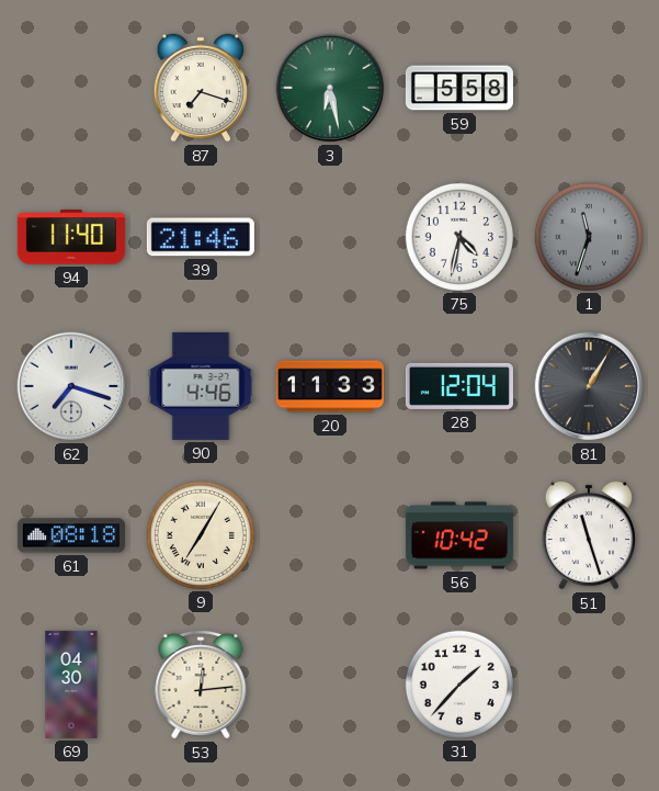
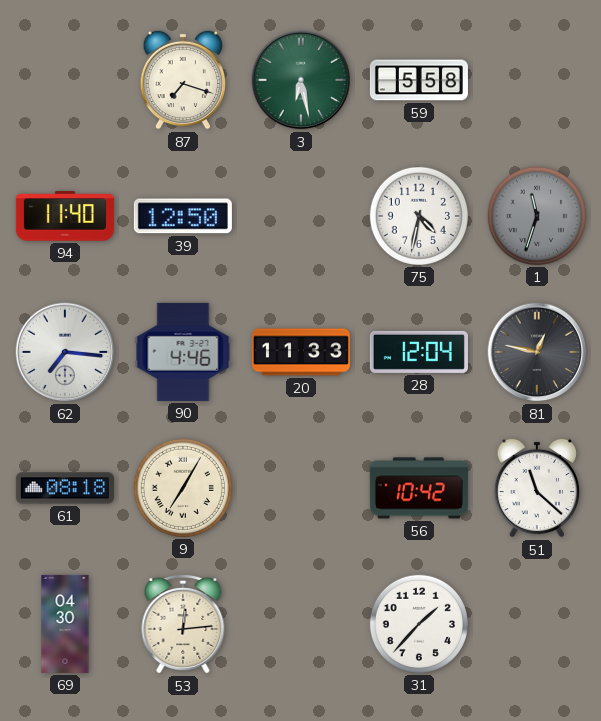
39: 21:46 -> 12:50 (183, 216)
62: 7:18 -> 7:16 (65, 352)
81: 1:05 -> 12:47 (537, 352)
51: 11:27 -> 11:22 (536, 488)
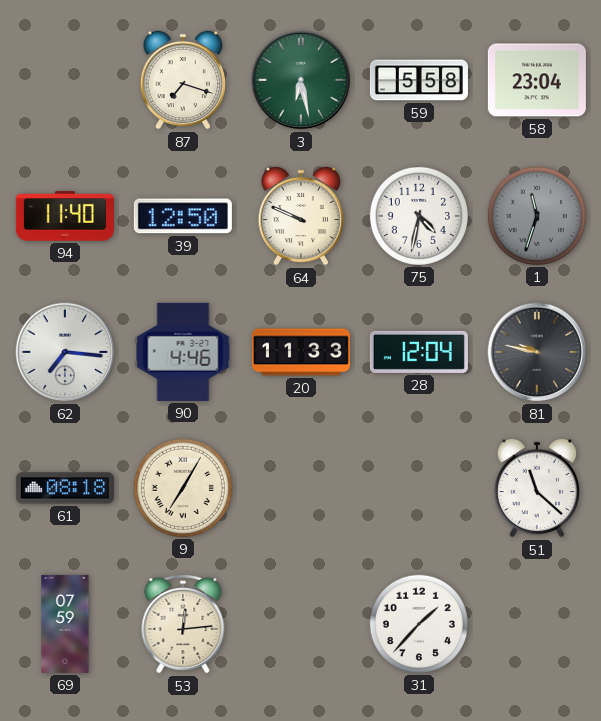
58: none -> 23:04 (537, 80)
64: none -> 9:49 (300, 216)
81: 12:47 -> 9:47 (537, 352)
56: 10:42 -> none (419, 488)
69: 04:30 -> 07:59 (65, 624)
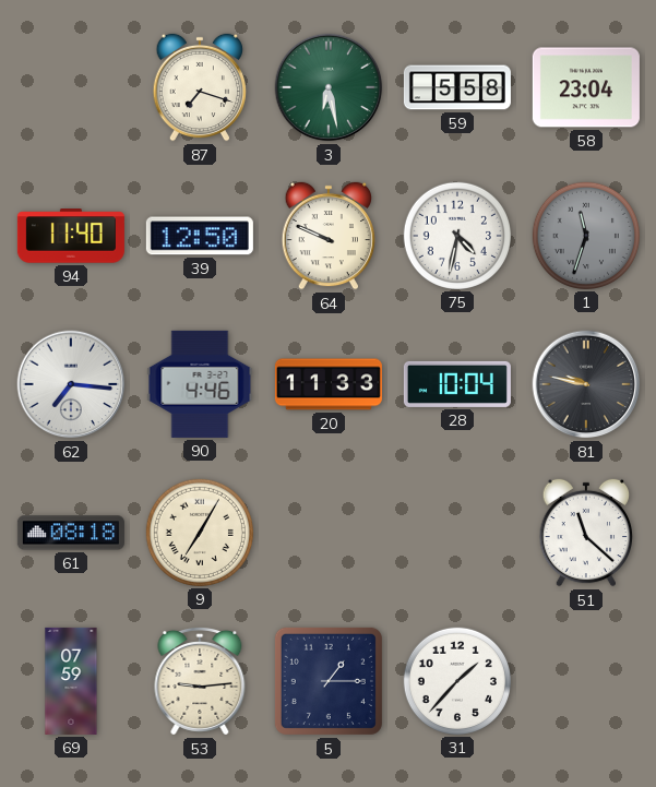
28: 12:04 -> 10:04 (457, 384)
53: 12:14 -> 9:14 (200, 681)
5: none -> 1:15 (329, 681)
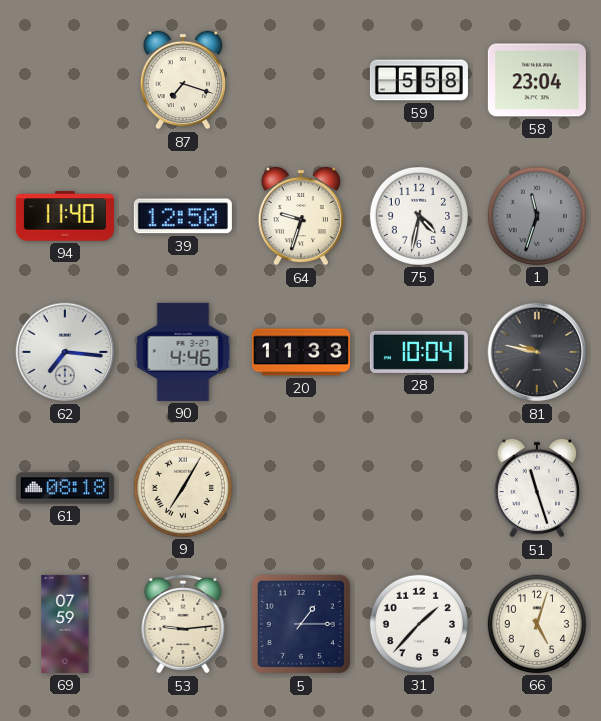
3: 6:28 -> none (329, 87)
64: 9:49 -> 9:33 (300, 216)
51: 11:22 -> 11:27 (536, 488)
66: none -> 5:03 (537, 624)
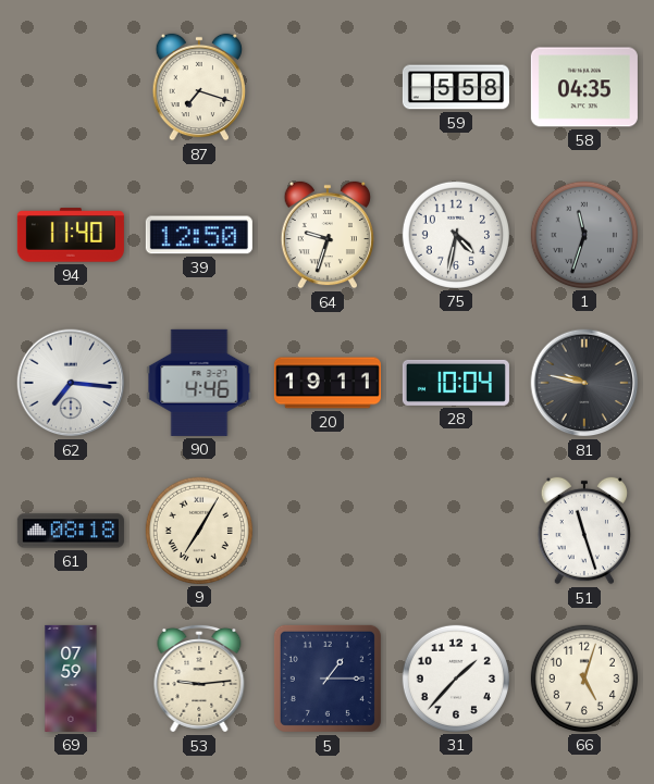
58: 23:04 -> 04:35 (584, 87)
20: 11:33 -> 19:11 (328, 383)
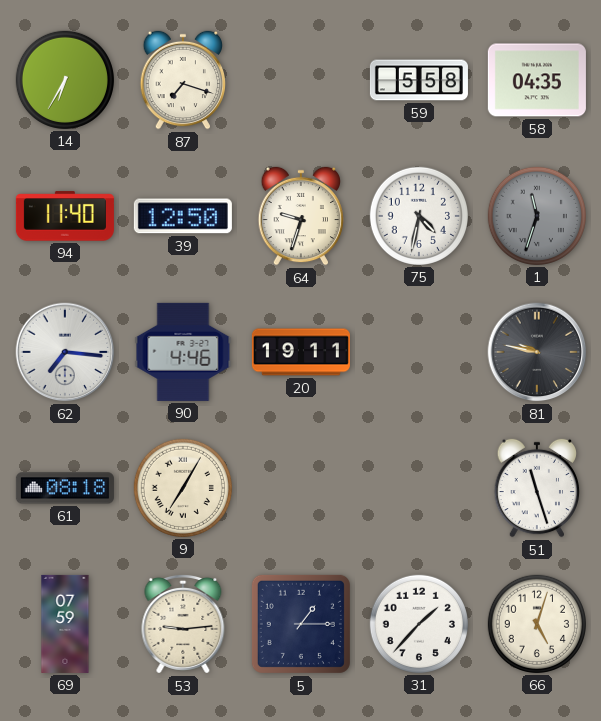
14: none -> 6:35 (65, 80)
28: 10:04 -> none (456, 383)
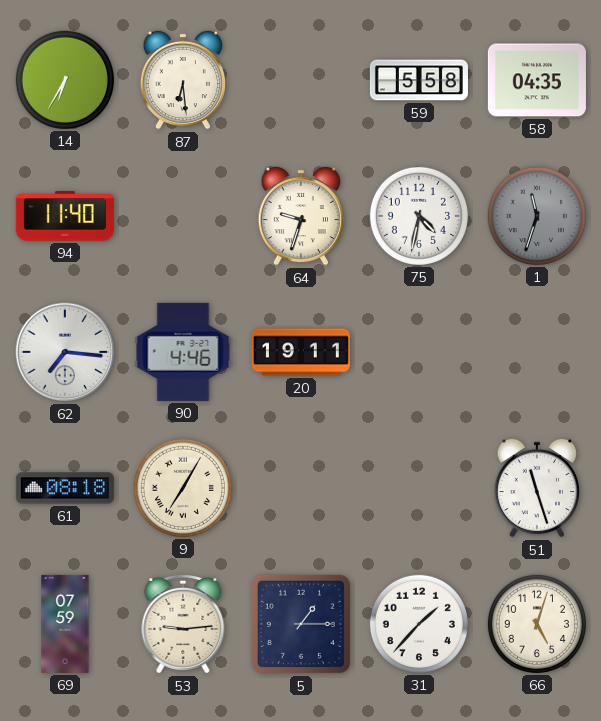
87: 7:18 -> 6:29 (182, 80)
39: 12:50 -> none (183, 216)
81: 9:47 -> none (537, 352)
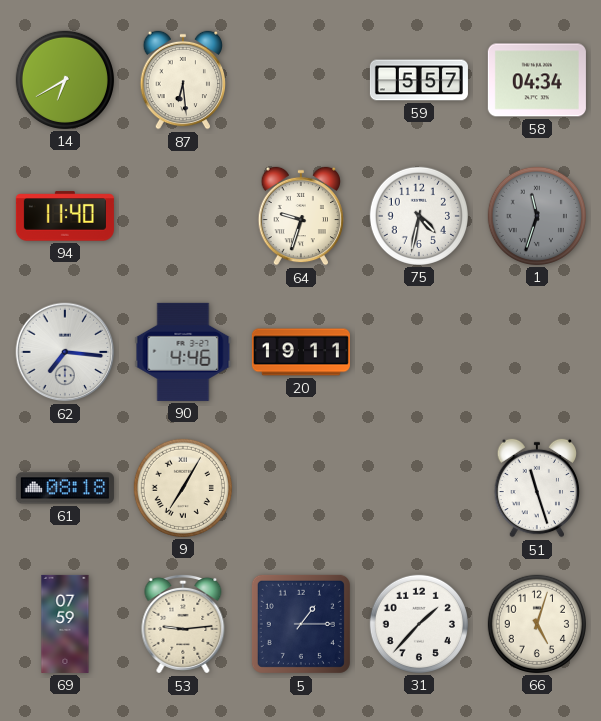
14: 6:35 -> 6:40 (65, 80)
59: 5:58 -> 5:57 (419, 80)
58: 04:35 -> 04:34 (537, 80)
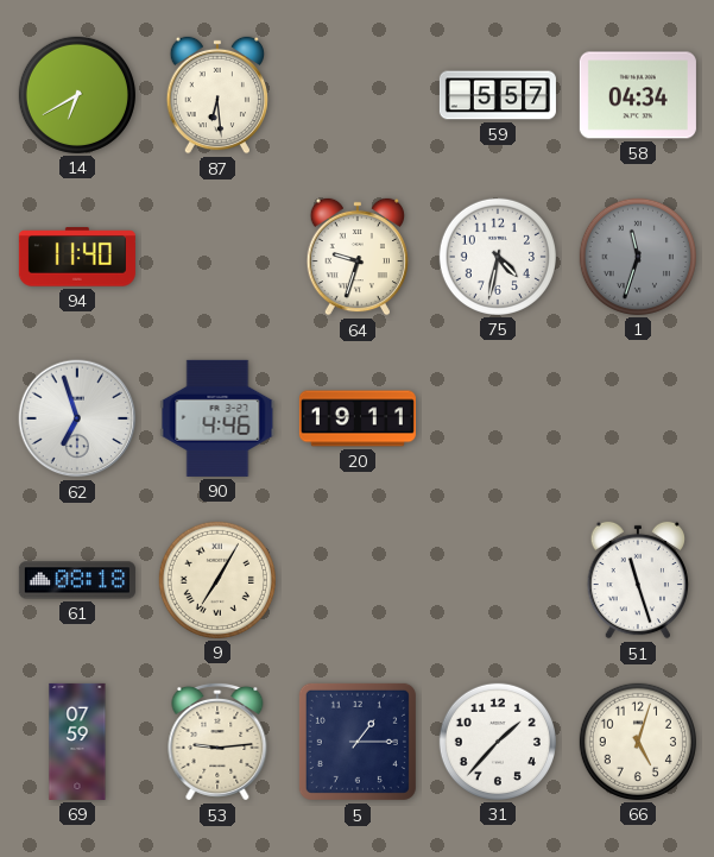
62: 7:16 -> 6:57 (77, 418)
